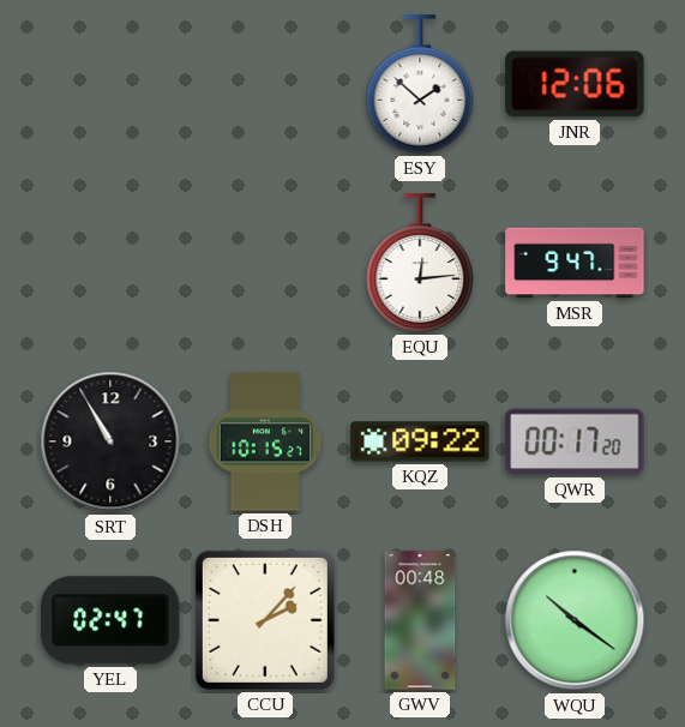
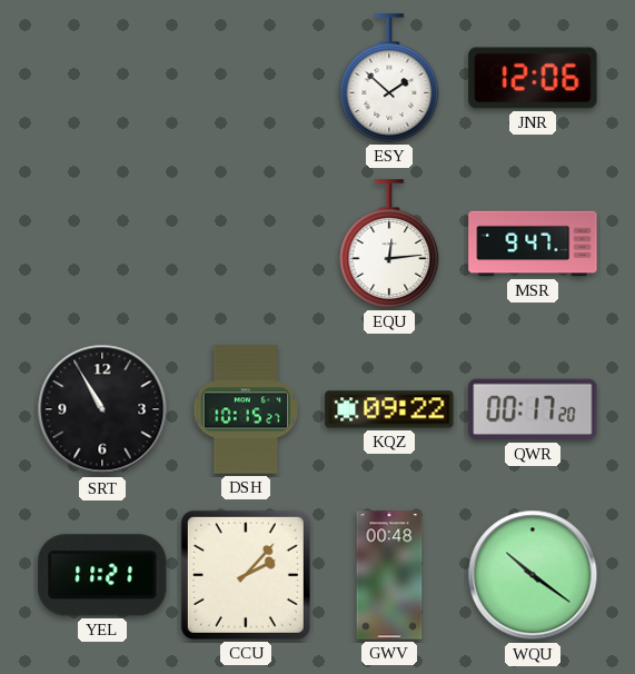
YEL: 02:47 -> 11:21 (102, 575)
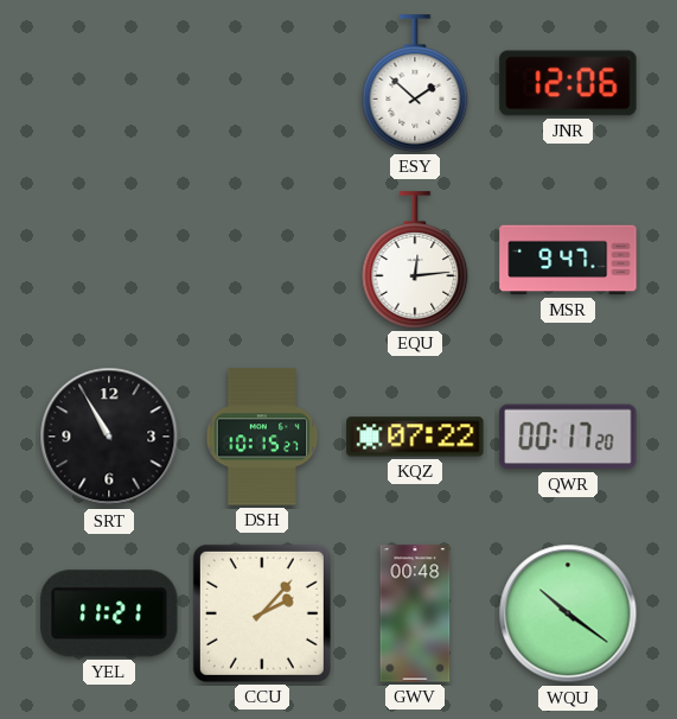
KQZ: 09:22 -> 07:22 (415, 437)
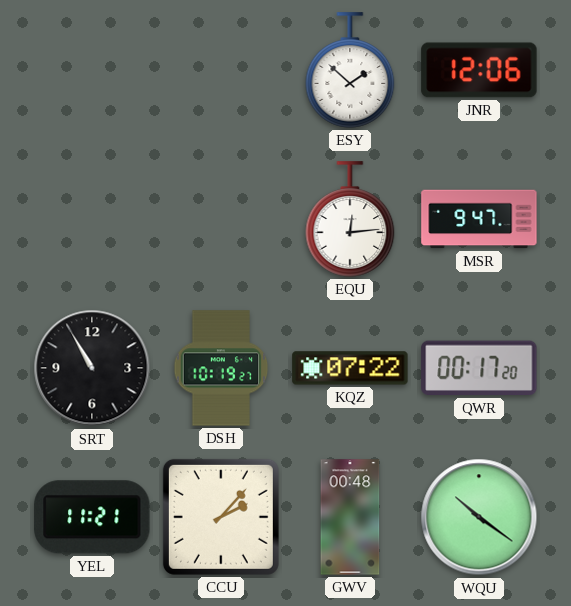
DSH: 10:15 -> 10:19 (221, 368)
